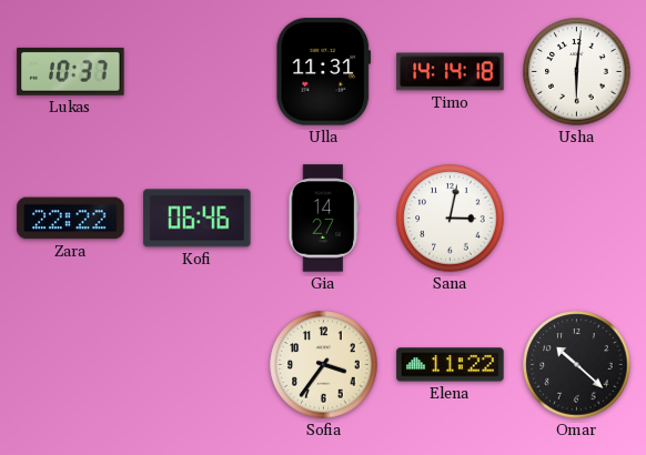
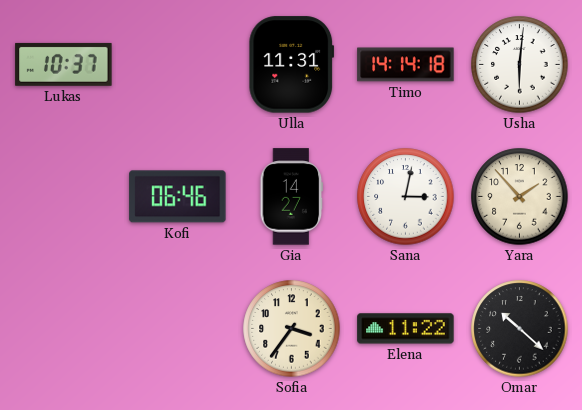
Zara: 22:22 -> none (71, 219)
Yara: none -> 1:53 (520, 197)
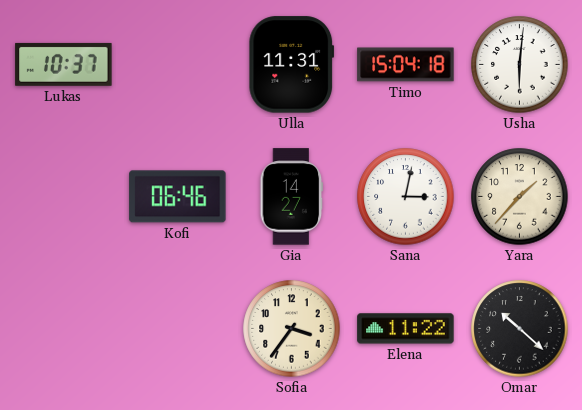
Timo: 14:14 -> 15:04 (406, 65)
Yara: 1:53 -> 1:37 (520, 197)
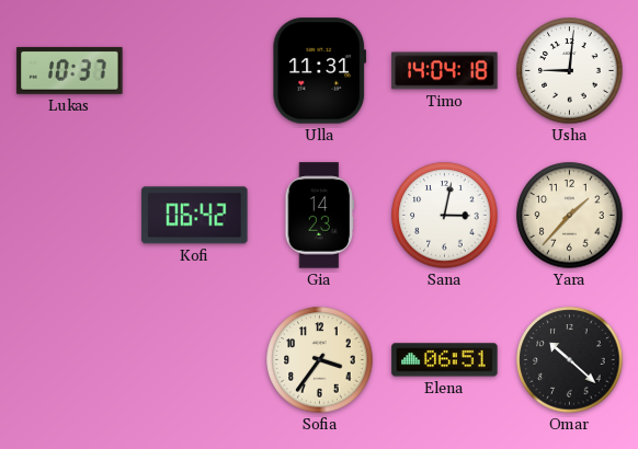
Timo: 15:04 -> 14:04 (445, 71)
Usha: 6:01 -> 9:01 (570, 71)
Kofi: 06:46 -> 06:42 (195, 216)
Gia: 14:27 -> 14:23 (320, 216)
Elena: 11:22 -> 06:51 (445, 360)
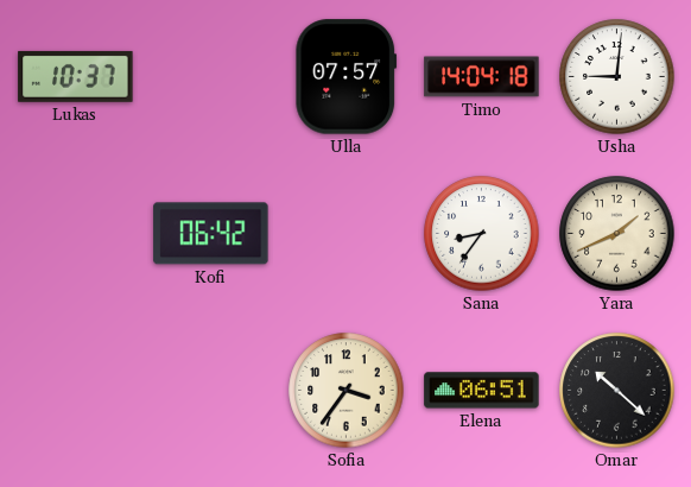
Ulla: 11:31 -> 07:57 (347, 77)
Gia: 14:23 -> none (320, 216)
Sana: 3:02 -> 8:36 (482, 234)
Yara: 1:37 -> 1:41 (617, 234)
